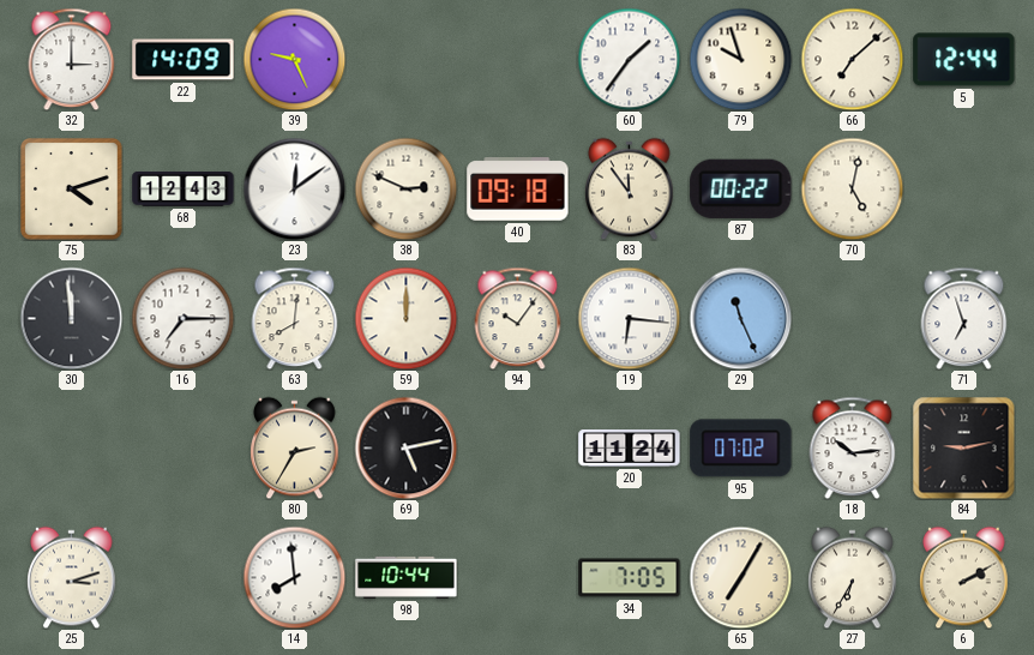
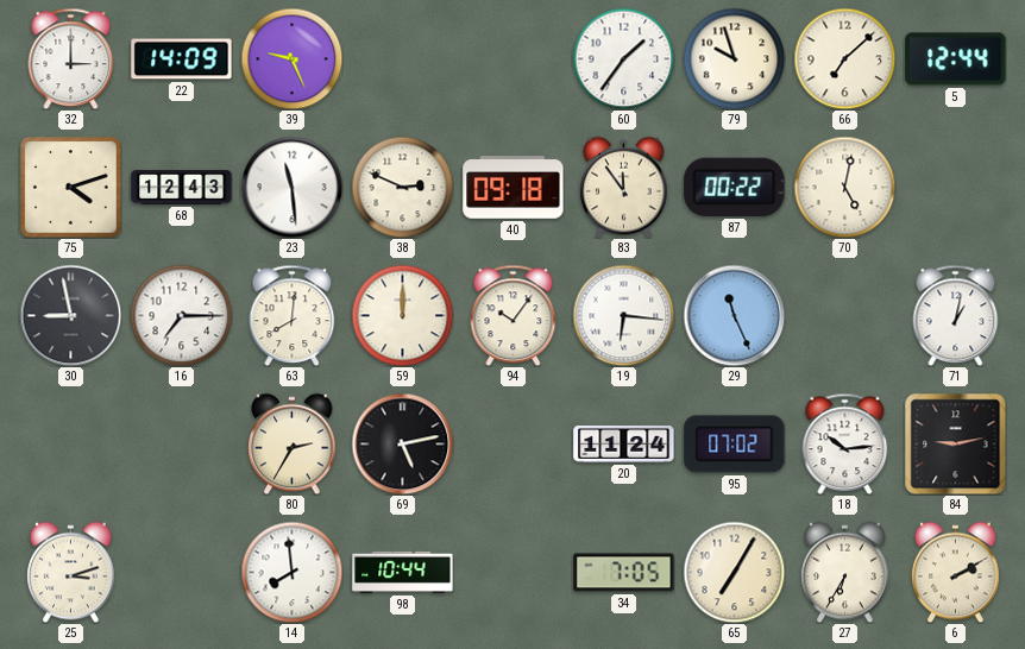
23: 12:09 -> 11:29 (291, 187)
30: 11:59 -> 8:58 (70, 315)
71: 6:57 -> 1:02 (956, 315)
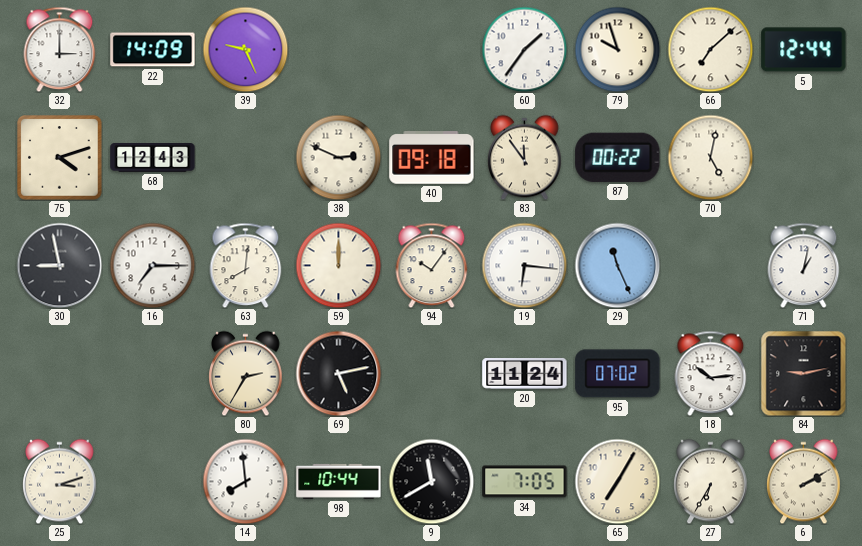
23: 11:29 -> none (291, 187)
9: none -> 11:40 (431, 481)
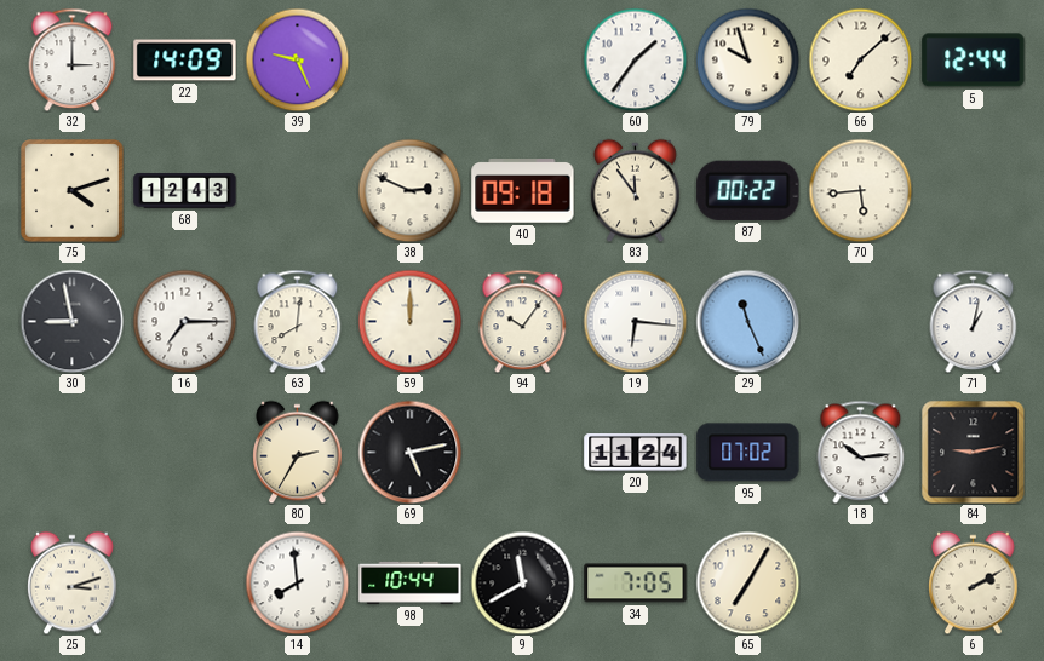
70: 5:02 -> 5:44 (860, 190)
27: 6:35 -> none (711, 481)
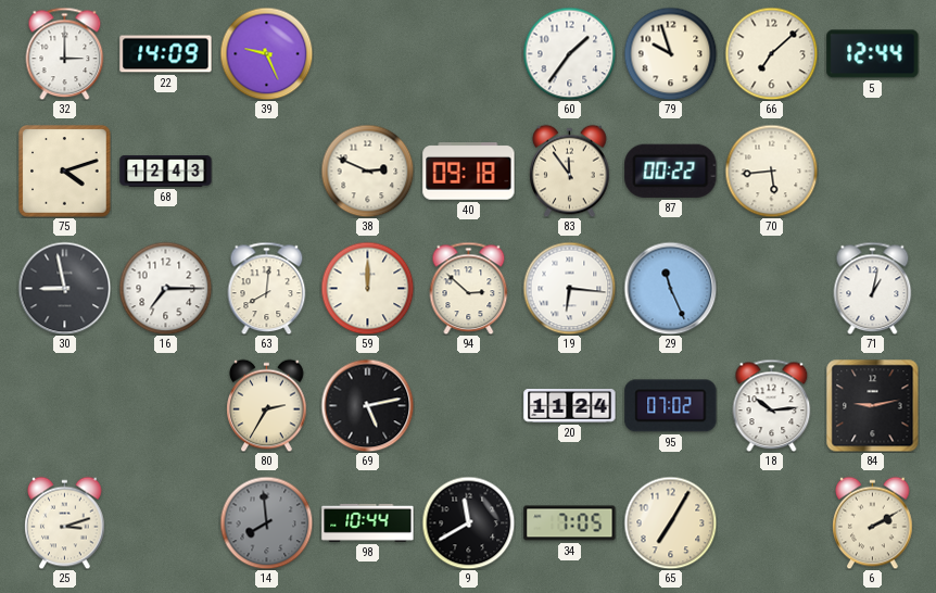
94: 10:06 -> 2:52 (469, 288)
14 dial: white -> grey (266, 522)
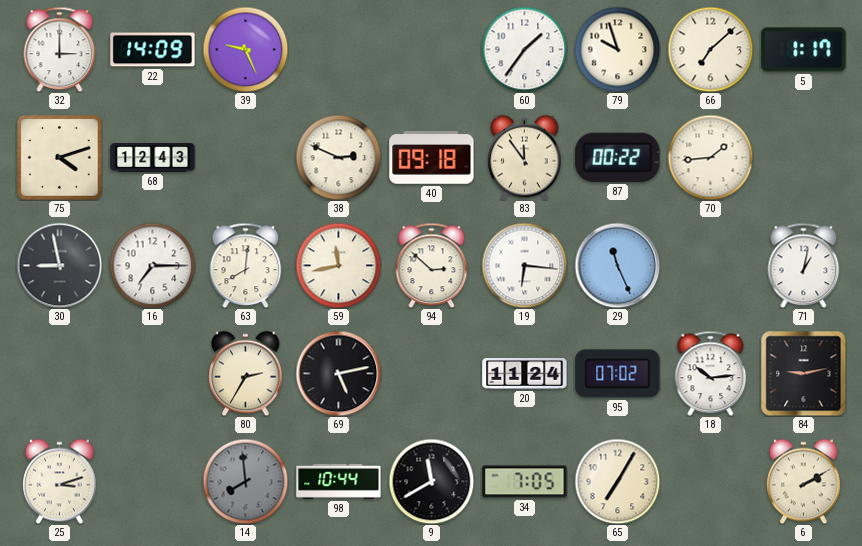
5: 12:44 -> 1:17 (804, 50)
70: 5:44 -> 1:44 (710, 157)
59: 12:00 -> 11:43 (338, 265)
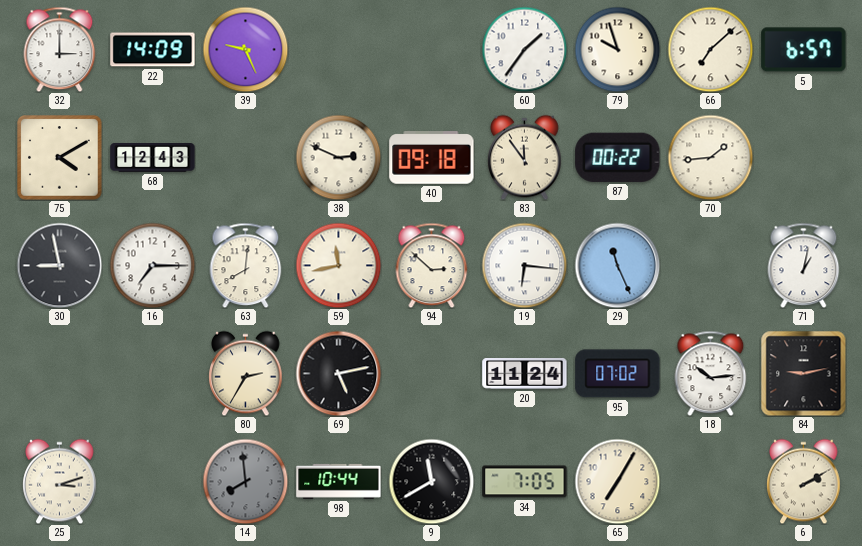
5: 1:17 -> 6:57 (804, 50)
75: 4:12 -> 4:10 (60, 158)
